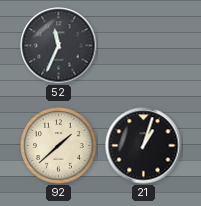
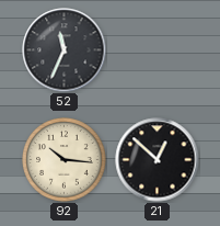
92: 1:38 -> 10:16 (65, 160)
21: 1:03 -> 12:52 (158, 160)
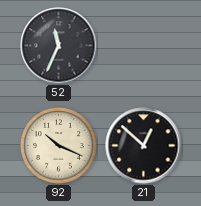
92: 10:16 -> 10:19 (59, 146)
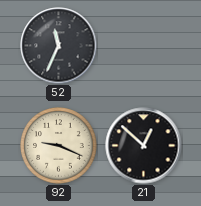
92: 10:19 -> 9:19 (59, 146)
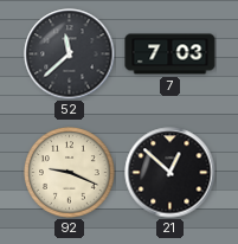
52: 11:34 -> 11:38 (70, 54)
7: none -> 7:03 (171, 54)
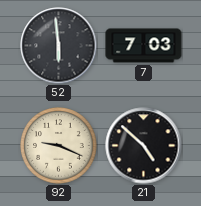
52: 11:38 -> 5:59 (59, 46)
21: 12:52 -> 4:52 (144, 146)
